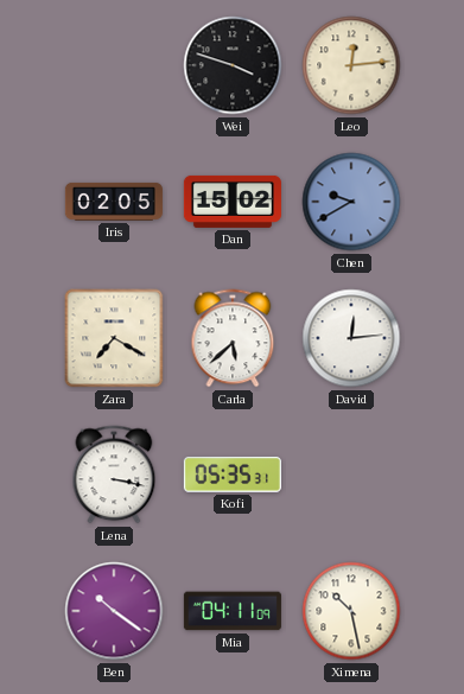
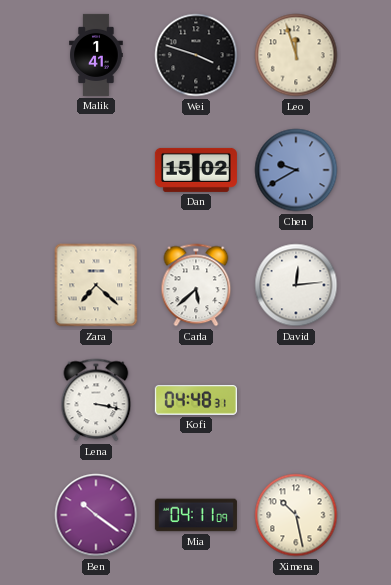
Malik: none -> 1:41 (96, 55)
Leo: 12:14 -> 11:57 (296, 55)
Iris: 02:05 -> none (114, 202)
Zara: 7:20 -> 7:22 (96, 285)
Kofi: 05:35 -> 04:48 (196, 400)
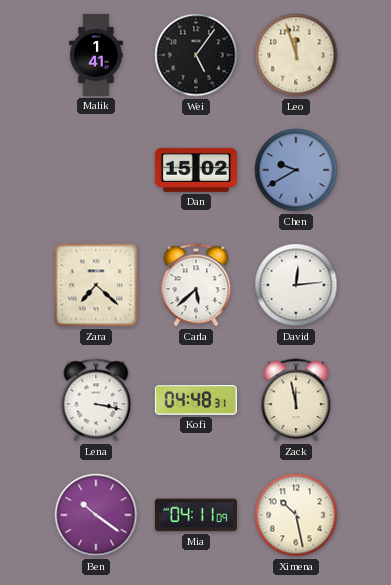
Wei: 3:48 -> 5:06 (196, 55)
Zack: none -> 11:58 (296, 400)
